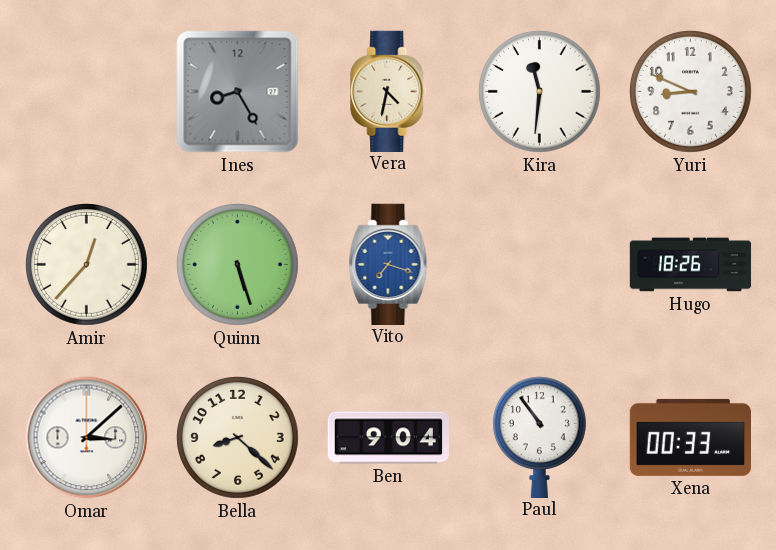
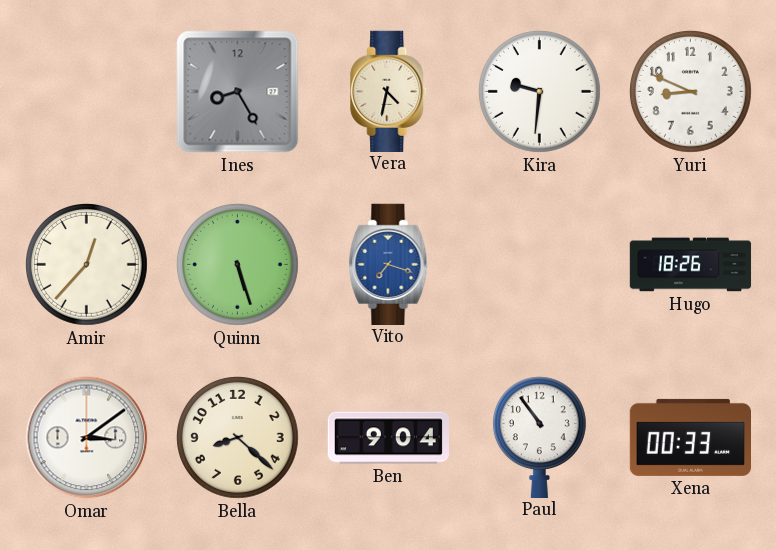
Kira: 11:31 -> 9:31 (539, 91)
Omar: 3:08 -> 3:09 (87, 438)
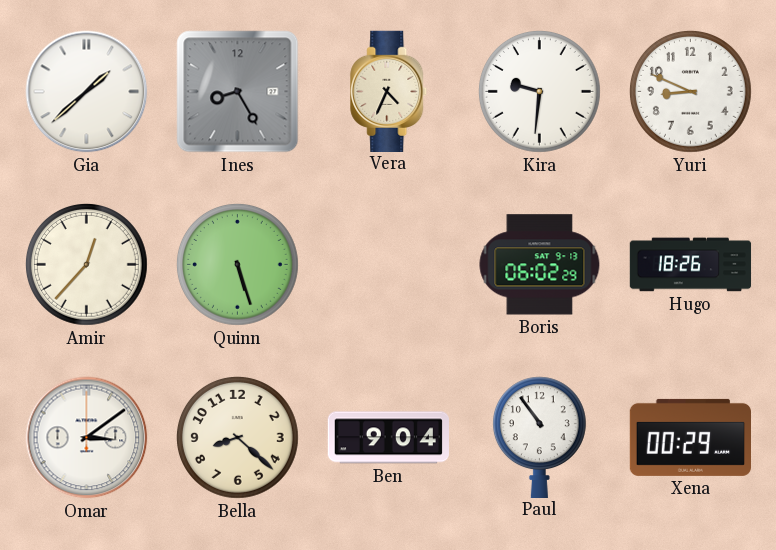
Gia: none -> 1:38 (87, 92)
Vera: 4:32 -> 4:34 (389, 91)
Vito: 7:18 -> none (389, 264)
Boris: none -> 06:02 (540, 265)
Xena: 00:33 -> 00:29 (690, 437)
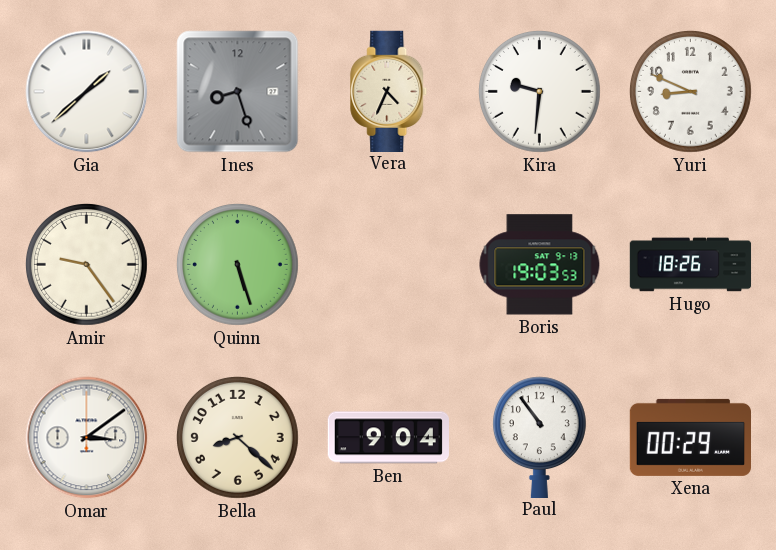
Ines: 8:25 -> 8:27 (238, 92)
Amir: 12:37 -> 9:24 (86, 264)
Boris: 06:02 -> 19:03 (540, 265)
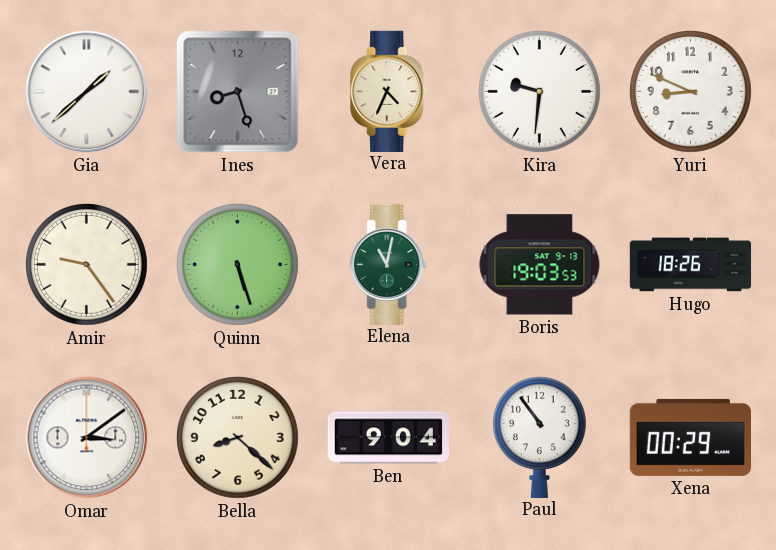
Elena: none -> 11:02 (389, 264)
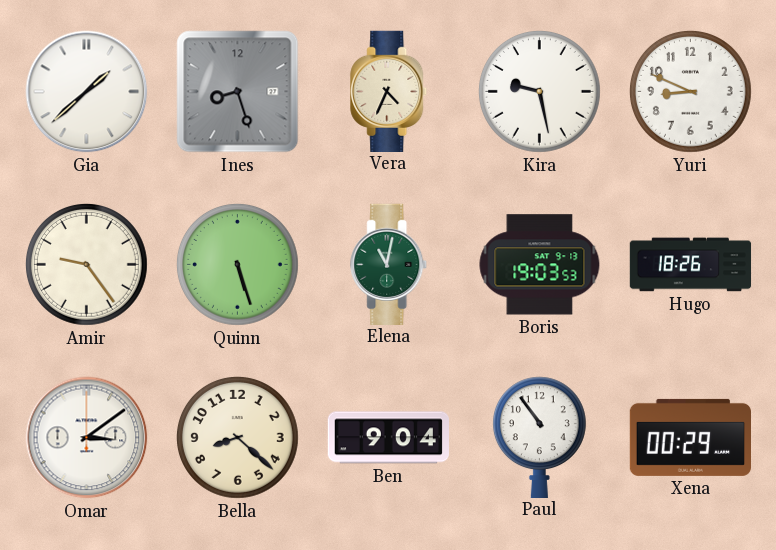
Kira: 9:31 -> 9:28 (539, 91)
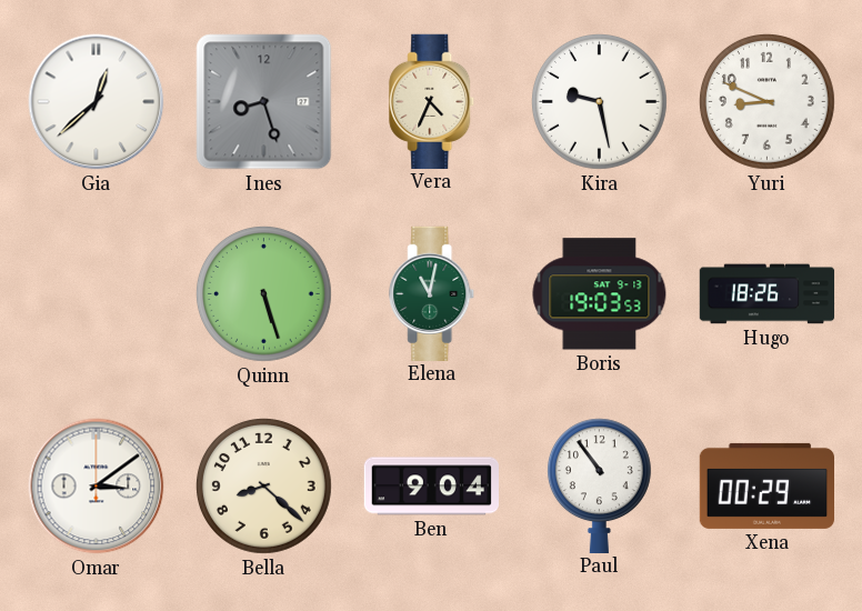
Gia: 1:38 -> 12:38 (97, 102)
Amir: 9:24 -> none (86, 264)
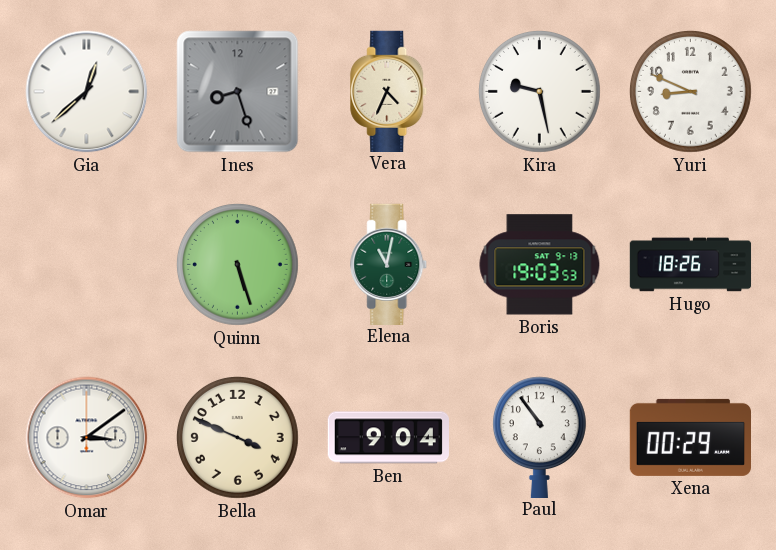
Bella: 8:22 -> 3:49 (237, 437)
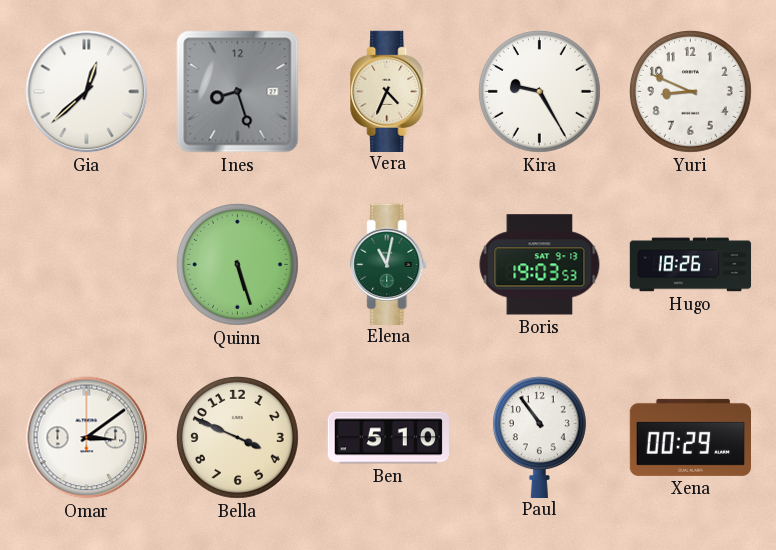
Kira: 9:28 -> 9:25 (539, 91)
Ben: 9:04 -> 5:10 (388, 438)
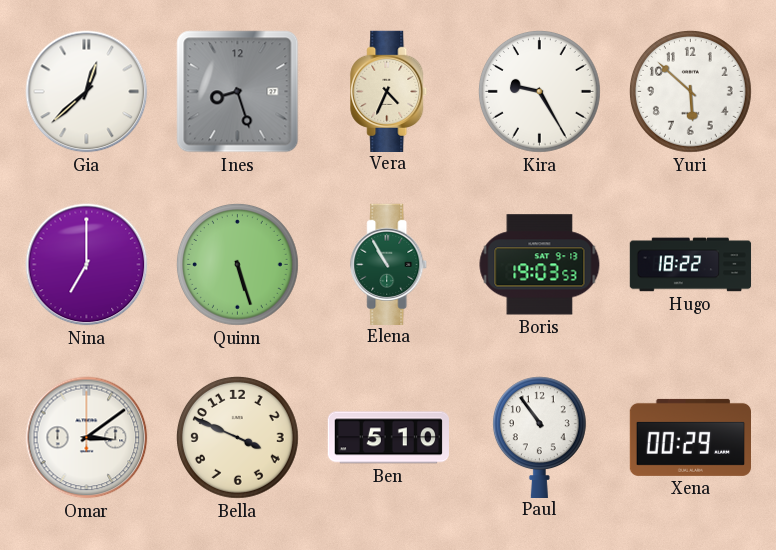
Yuri: 8:49 -> 5:52 (690, 91)
Nina: none -> 7:00 (87, 265)
Elena: 11:02 -> 10:55 (389, 264)
Hugo: 18:26 -> 18:22 (691, 265)
